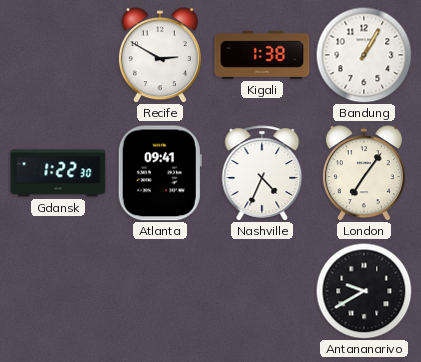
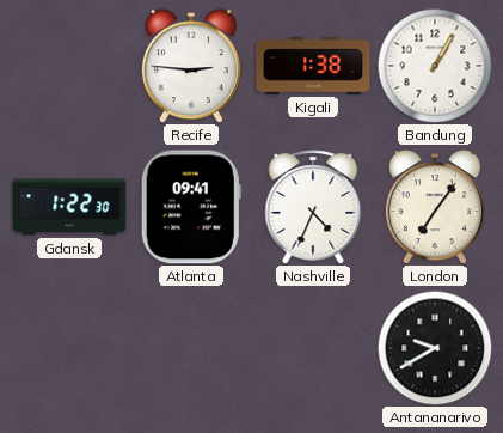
Recife: 2:50 -> 2:46 (191, 66)
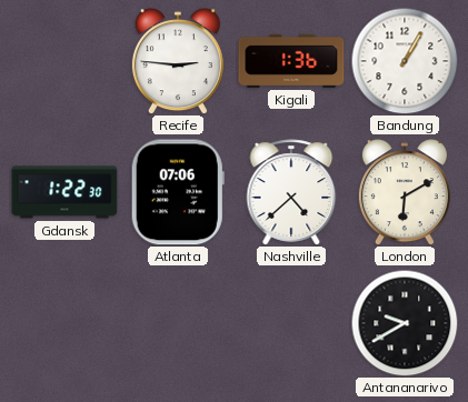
Kigali: 1:38 -> 1:36 (291, 61)
Atlanta: 09:41 -> 07:06 (178, 192)
Nashville: 4:34 -> 4:38 (291, 192)
London: 7:06 -> 6:10 (405, 192)
